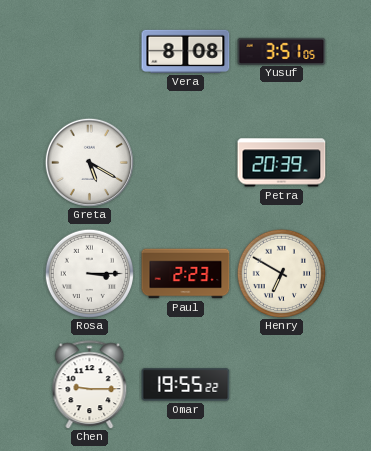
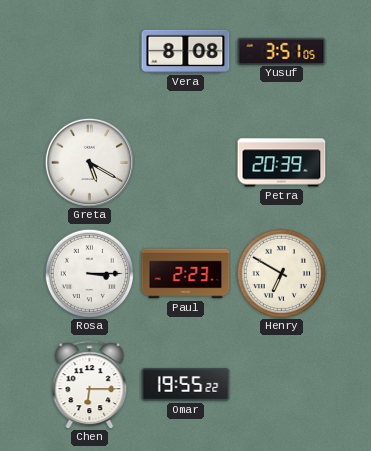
Chen: 9:15 -> 6:15 (90, 385)
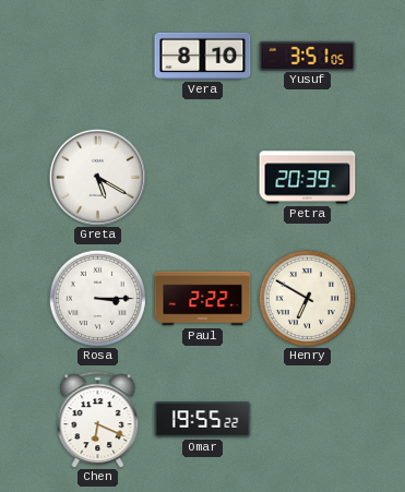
Vera: 8:08 -> 8:10 (203, 56)
Paul: 2:23 -> 2:22 (203, 299)
Chen: 6:15 -> 6:19 (98, 420)
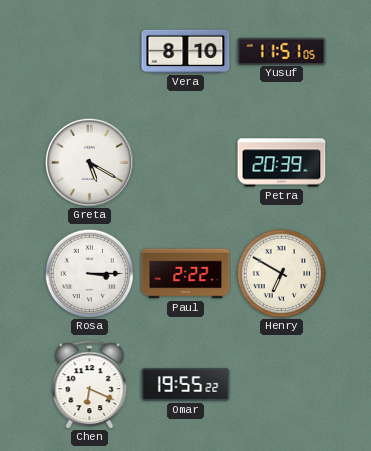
Yusuf: 3:51 -> 11:51 (282, 51)
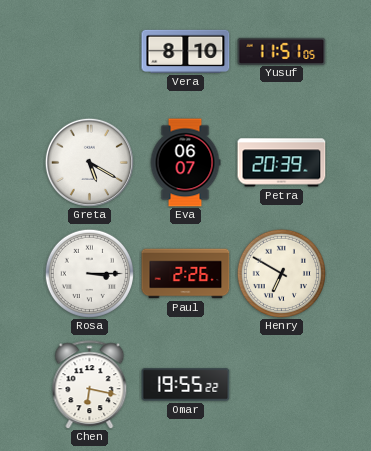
Eva: none -> 06:07 (185, 163)
Paul: 2:22 -> 2:26 (186, 274)
Chen: 6:19 -> 6:17 (90, 385)
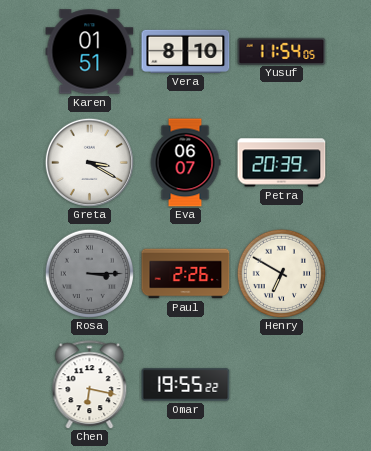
Karen: none -> 01:51 (90, 52)
Yusuf: 11:51 -> 11:54 (282, 51)
Greta: 5:20 -> 3:20 (89, 162)
Rosa dial: white -> grey (89, 273)
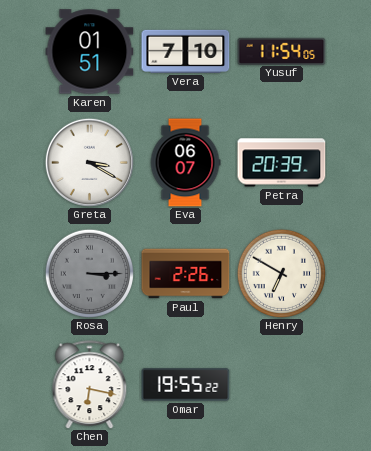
Vera: 8:10 -> 7:10 (186, 51)
